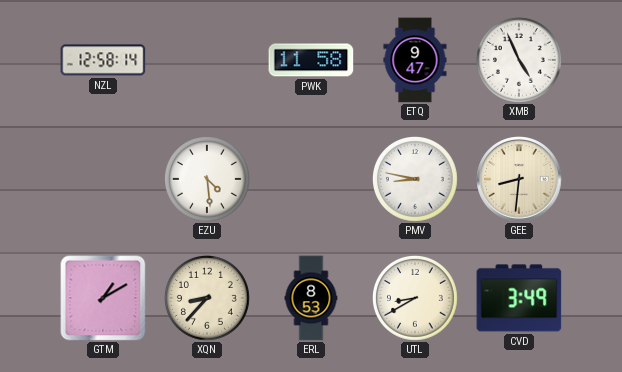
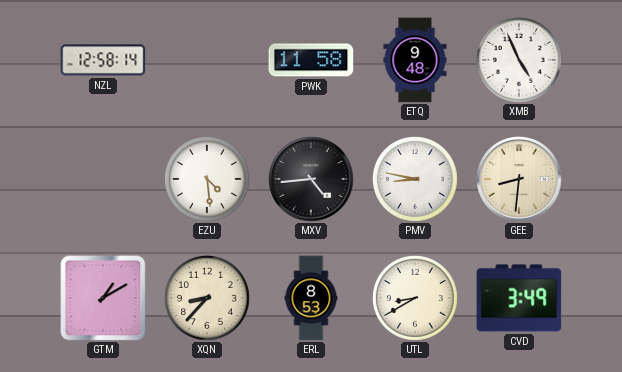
ETQ: 9:47 -> 9:48 (415, 60)
MXV: none -> 4:44 (311, 179)
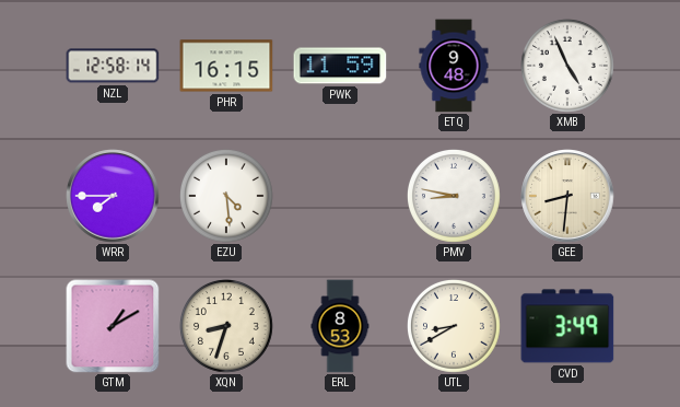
PHR: none -> 16:15 (226, 66)
PWK: 11:58 -> 11:59 (340, 66)
WRR: none -> 7:45 (113, 196)
MXV: 4:44 -> none (311, 179)
XQN: 8:37 -> 8:33 (227, 327)
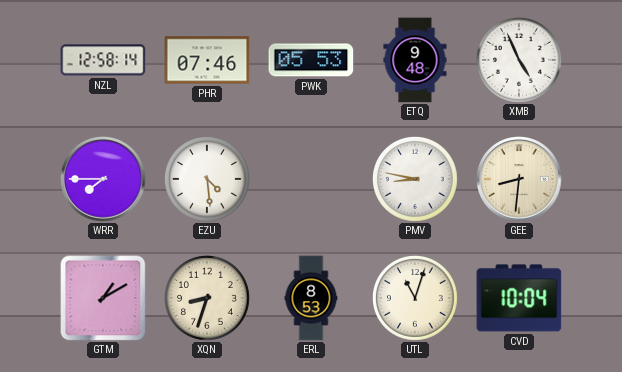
PHR: 16:15 -> 07:46 (207, 60)
PWK: 11:59 -> 05:53 (311, 60)
UTL: 8:40 -> 11:03 (416, 299)
CVD: 3:49 -> 10:04 (519, 298)
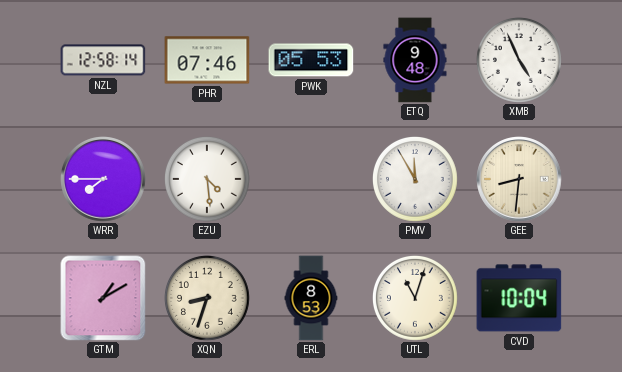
PMV: 8:47 -> 11:55 (416, 180)
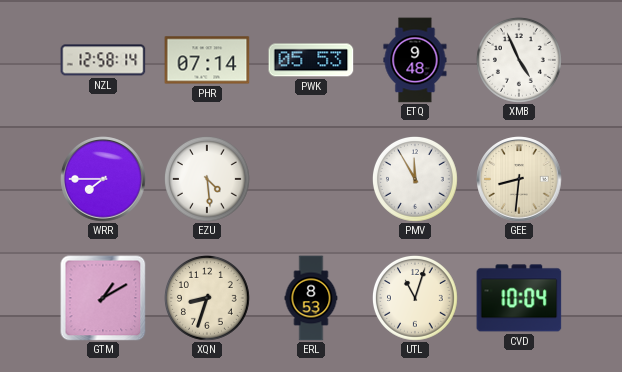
PHR: 07:46 -> 07:14 (207, 60)
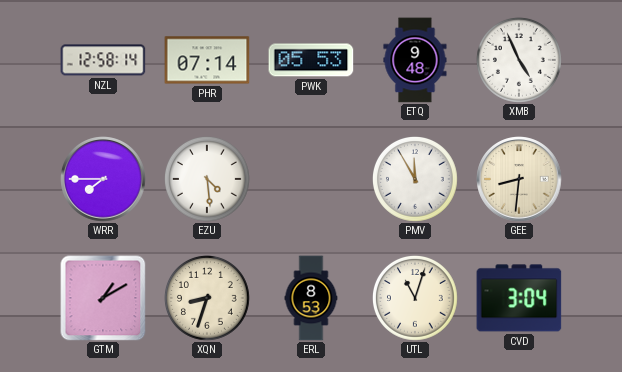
CVD: 10:04 -> 3:04 (519, 298)
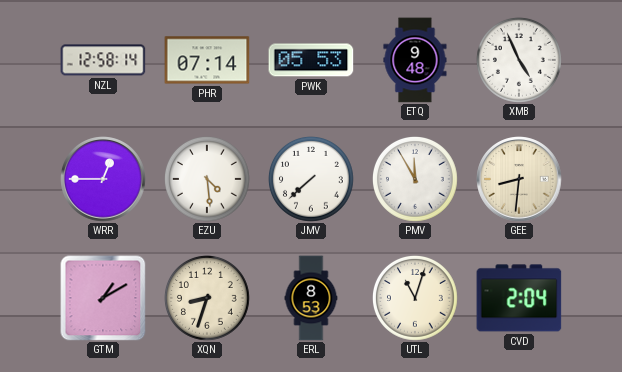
WRR: 7:45 -> 12:45 (103, 179)
JMV: none -> 7:38 (312, 180)
CVD: 3:04 -> 2:04 (519, 298)
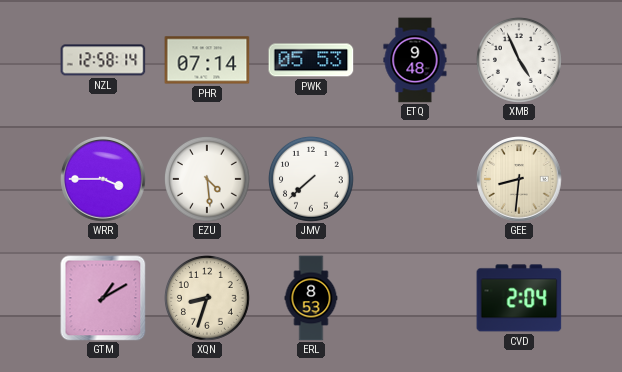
WRR: 12:45 -> 3:45 (103, 179)
PMV: 11:55 -> none (416, 180)
UTL: 11:03 -> none (416, 299)
